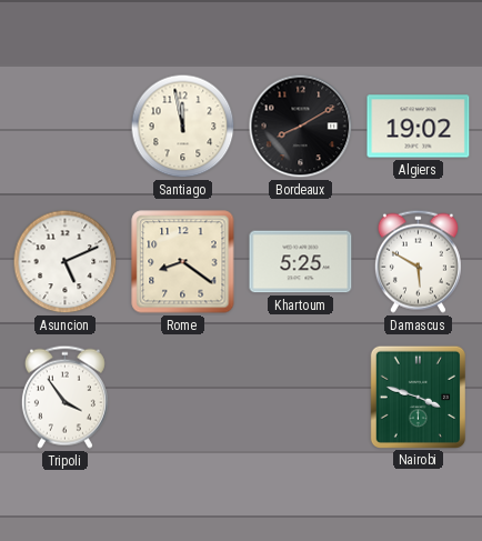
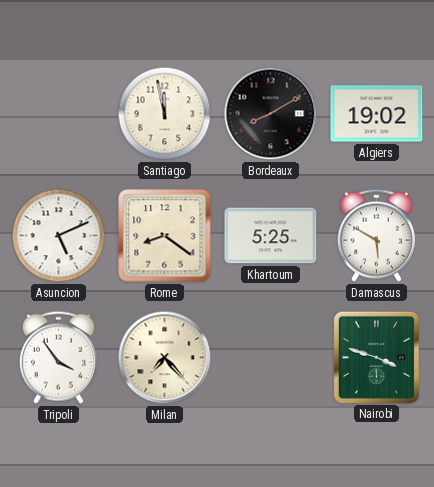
Milan: none -> 7:23 (165, 358)
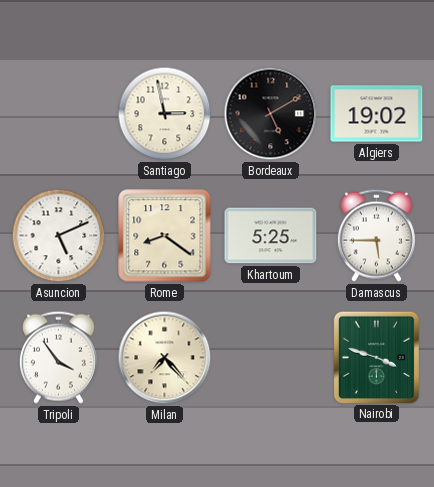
Santiago: 11:58 -> 2:58 (165, 114)
Bordeaux: 8:10 -> 5:10 (271, 114)
Damascus: 5:50 -> 5:45 (376, 235)
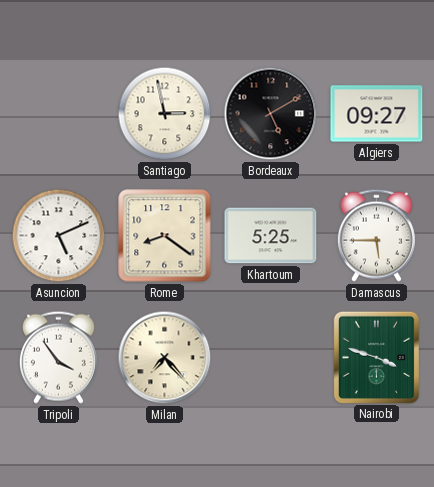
Algiers: 19:02 -> 09:27 (377, 114)
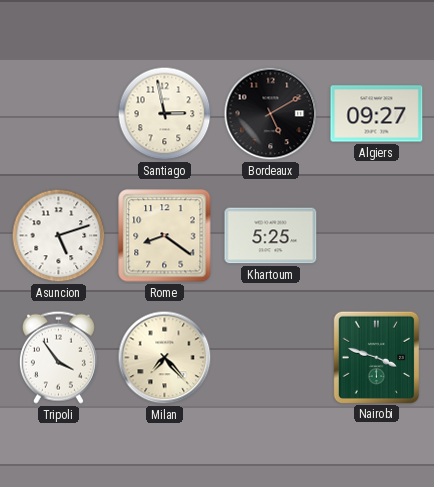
Asuncion: 5:11 -> 5:12 (59, 236)
Damascus: 5:45 -> none (376, 235)
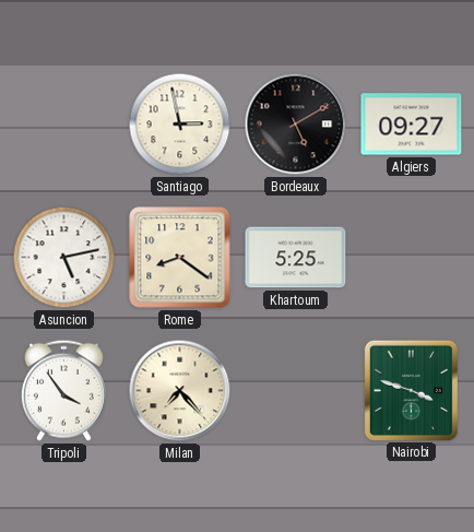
Asuncion: 5:12 -> 5:13 (64, 258)
